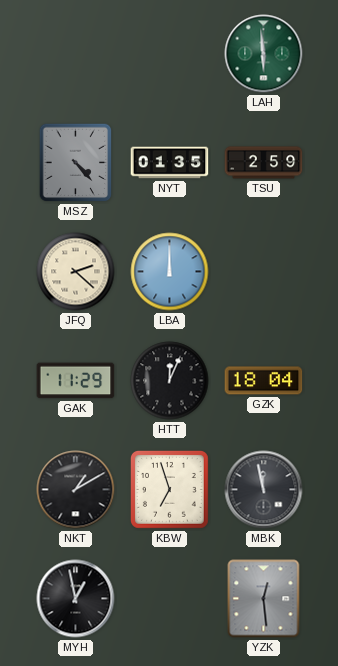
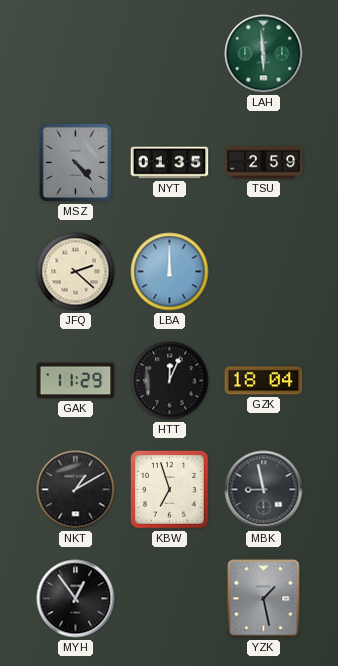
MBK: 11:58 -> 8:58 (264, 490)
MYH: 12:58 -> 12:54 (76, 599)
YZK: 12:29 -> 1:28 (264, 599)
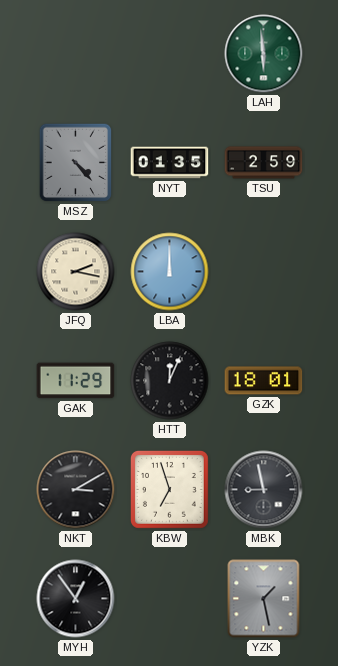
JFQ: 2:22 -> 2:17 (76, 272)
GZK: 18:04 -> 18:01 (264, 381)
NKT: 1:10 -> 3:10 (76, 490)
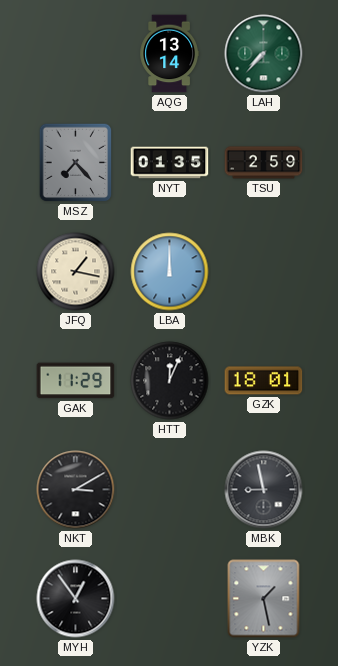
AQG: none -> 13:14 (169, 54)
LAH: 5:59 -> 7:37 (264, 54)
MSZ: 4:23 -> 7:23 (76, 163)
JFQ: 2:17 -> 1:17 (76, 272)
KBW: 6:57 -> none (170, 490)
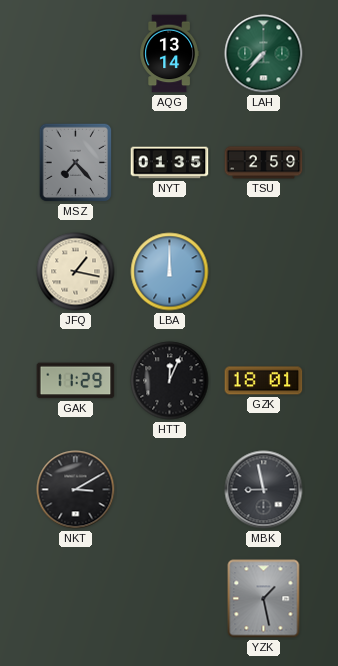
MYH: 12:54 -> none (76, 599)
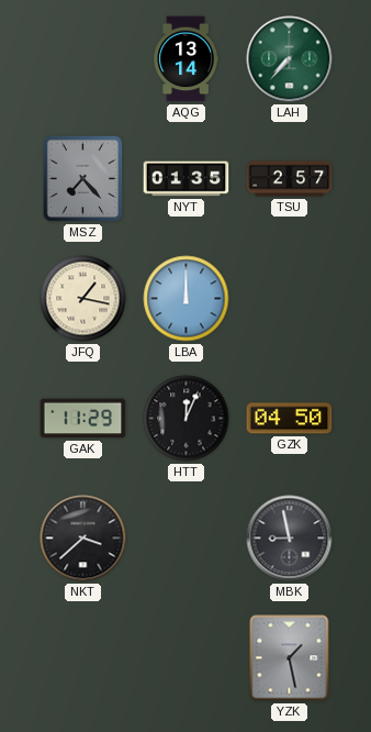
TSU: 2:59 -> 2:57 (290, 179)
GZK: 18:01 -> 04:50 (290, 419)
NKT: 3:10 -> 3:38 (83, 539)
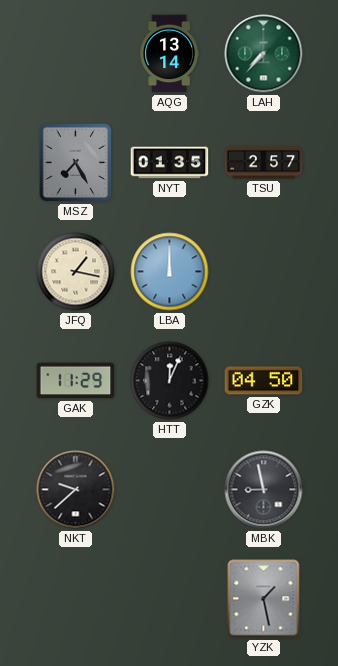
MSZ: 7:23 -> 7:25 (76, 163)
NKT: 3:38 -> 9:38 (76, 490)
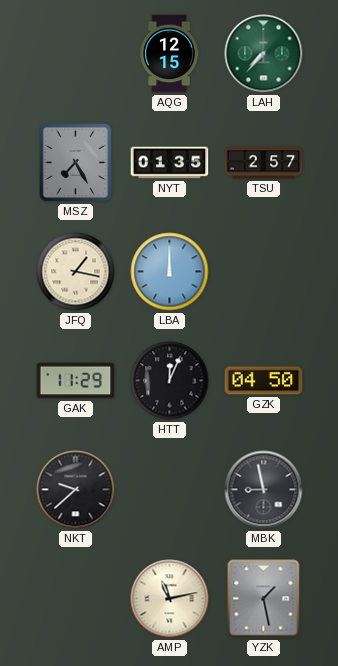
AQG: 13:14 -> 12:15 (169, 54)
AMP: none -> 11:13 (170, 599)
